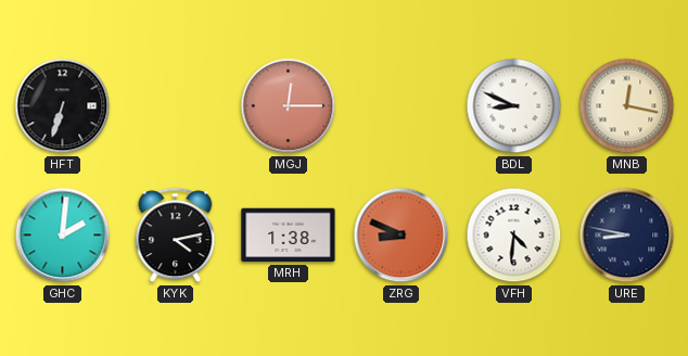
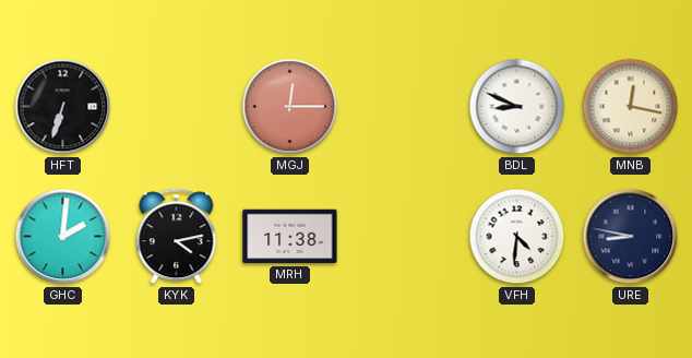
MRH: 1:38 -> 11:38 (290, 237)
ZRG: 8:49 -> none (402, 236)
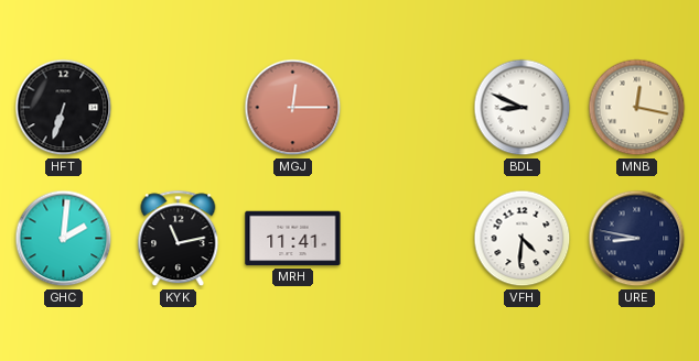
KYK: 4:13 -> 11:13 (179, 239)
MRH: 11:38 -> 11:41 (293, 239)
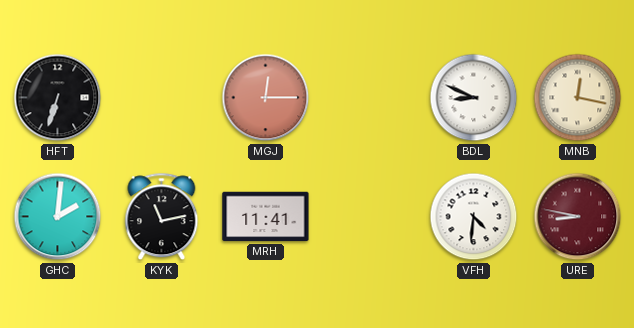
URE dial: navy -> burgundy (578, 217)
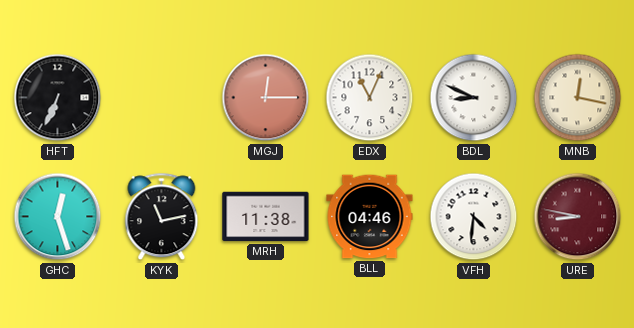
HFT: 6:33 -> 6:34 (58, 98)
EDX: none -> 11:04 (370, 98)
GHC: 2:01 -> 12:27 (58, 217)
MRH: 11:41 -> 11:38 (266, 217)
BLL: none -> 04:46 (370, 217)
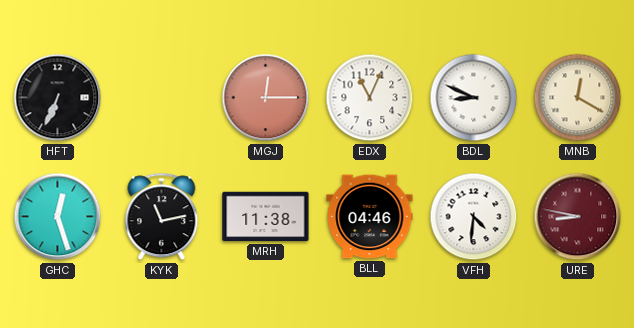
MNB: 12:17 -> 12:20 (578, 98)
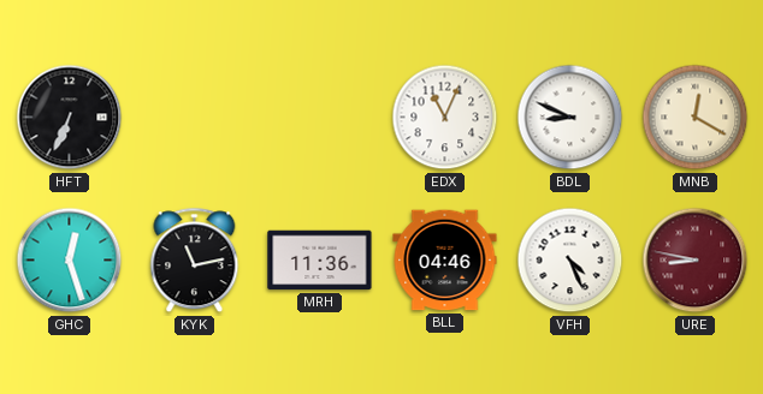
MGJ: 12:15 -> none (266, 98)
MRH: 11:38 -> 11:36 (320, 261)
VFH: 4:31 -> 4:26 (570, 261)
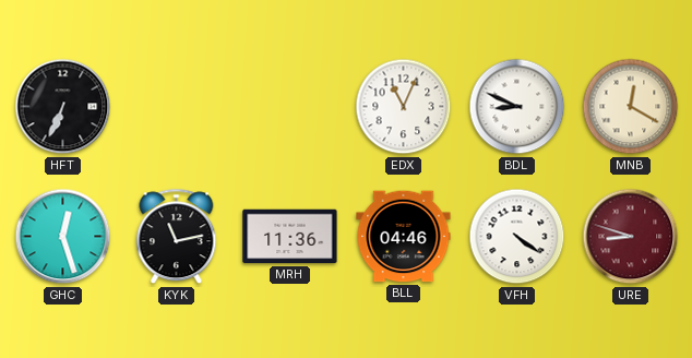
VFH: 4:26 -> 4:21 (517, 237)
URE: 8:47 -> 8:48 (631, 237)
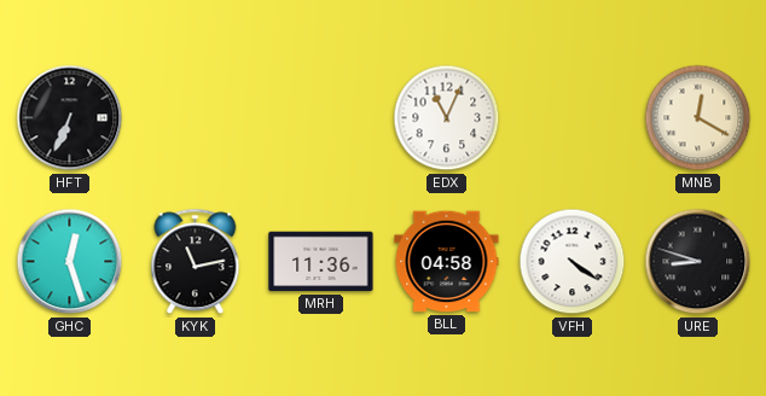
BDL: 8:49 -> none (517, 107)
BLL: 04:46 -> 04:58 (447, 262)
URE dial: burgundy -> black (698, 262)
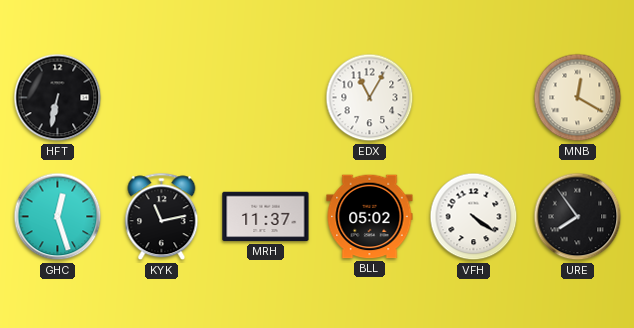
HFT: 6:34 -> 6:32 (58, 98)
EDX: 11:04 -> 11:05 (370, 98)
MRH: 11:36 -> 11:37 (266, 217)
BLL: 04:58 -> 05:02 (370, 217)
URE: 8:48 -> 7:54 (578, 217)
